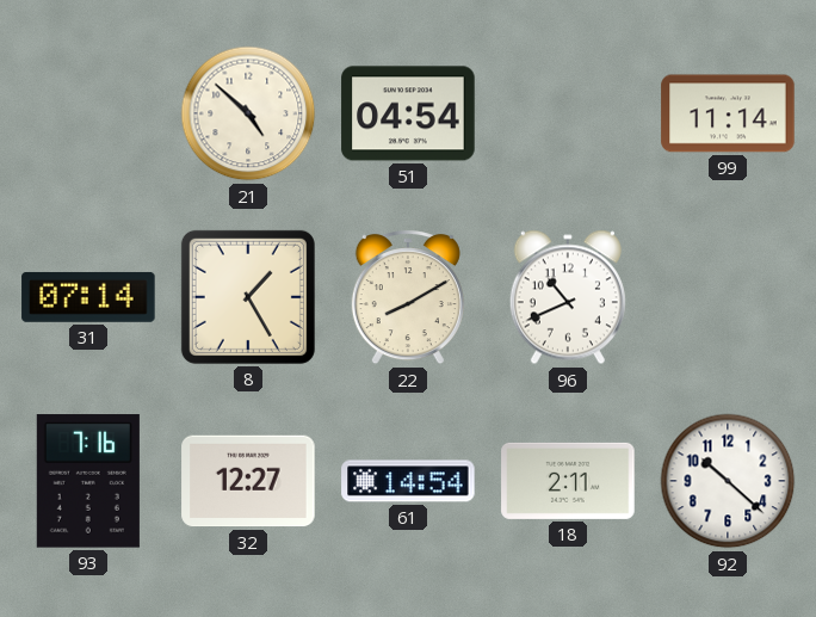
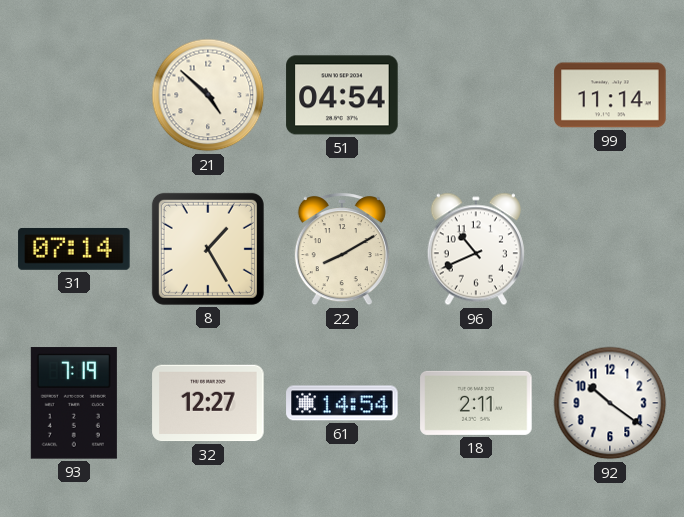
93: 7:16 -> 7:19 (74, 403)
92: 10:22 -> 10:21 (610, 403)
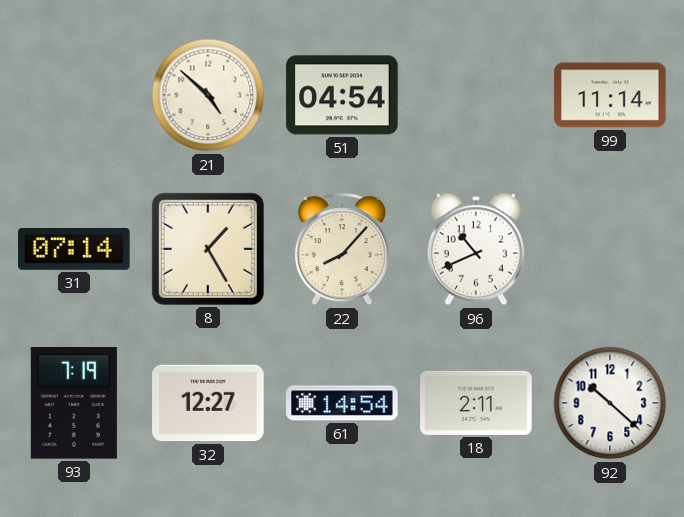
22: 8:10 -> 8:07 (342, 250)
92: 10:21 -> 10:22 (610, 403)
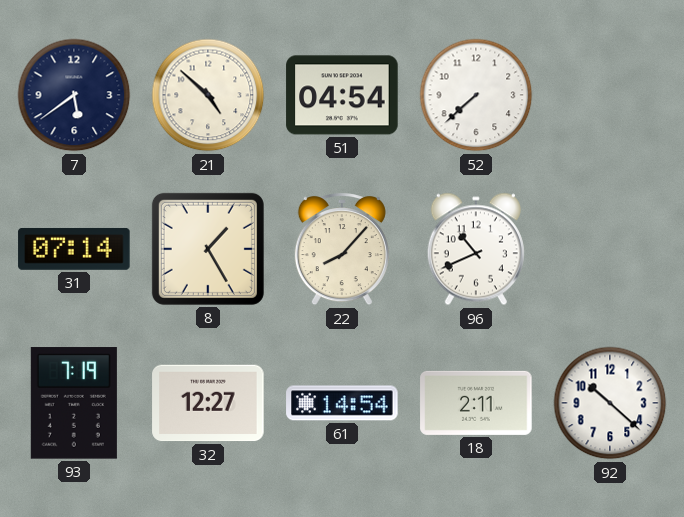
7: none -> 5:39 (74, 95)
52: none -> 7:38 (476, 95)
99: 11:14 -> none (610, 95)
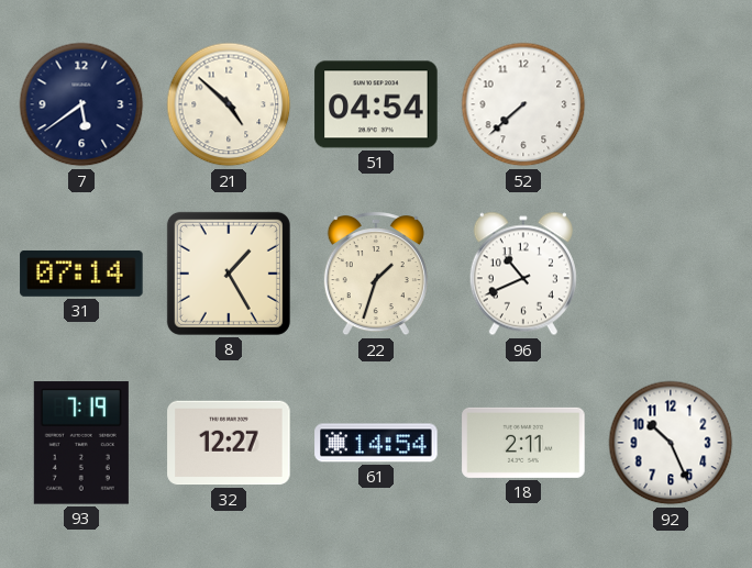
22: 8:07 -> 1:33 (376, 275)
92: 10:22 -> 10:26 (671, 443)
